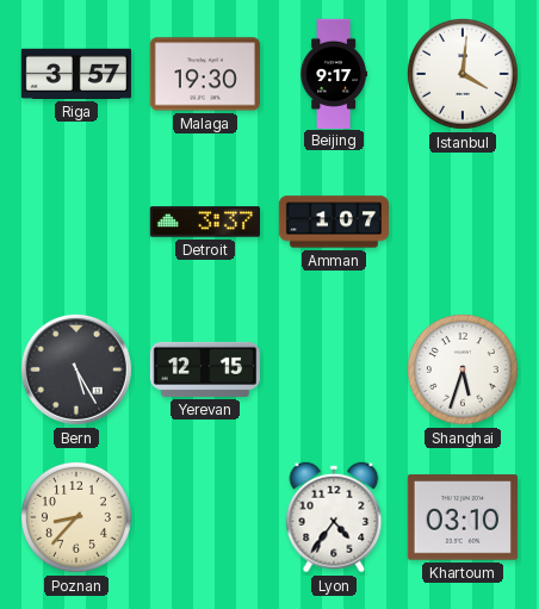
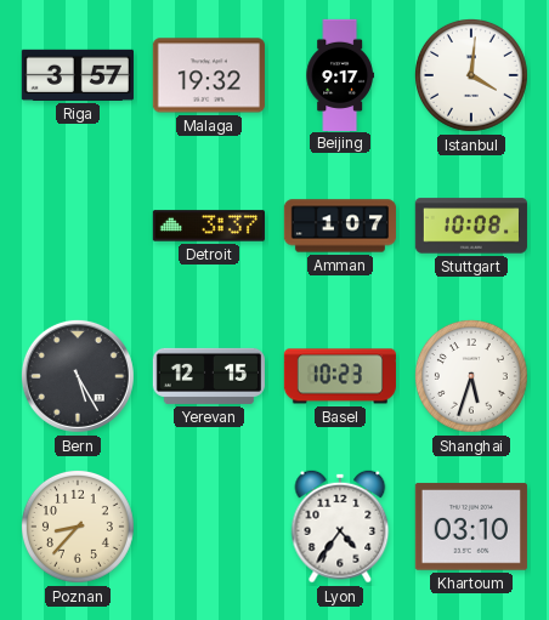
Malaga: 19:30 -> 19:32 (209, 75)
Stuttgart: none -> 10:08 (471, 226)
Basel: none -> 10:23 (340, 376)
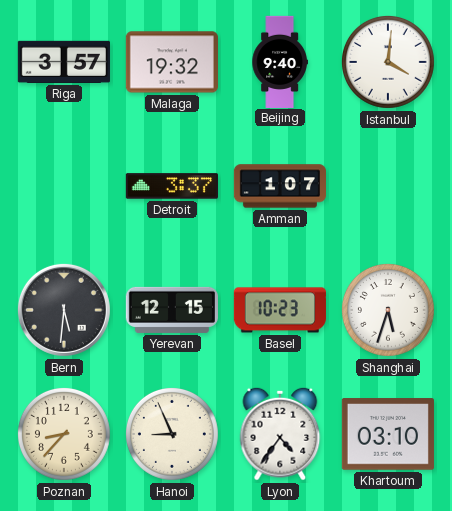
Beijing: 9:17 -> 9:40 (279, 61)
Stuttgart: 10:08 -> none (471, 226)
Bern: 5:25 -> 5:31 (64, 310)
Hanoi: none -> 8:56 (172, 434)
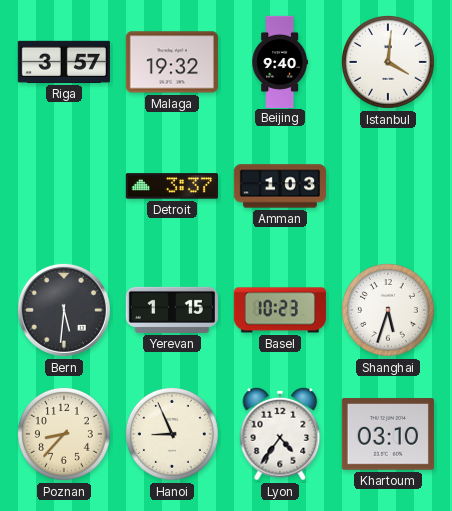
Amman: 1:07 -> 1:03 (279, 186)
Yerevan: 12:15 -> 1:15 (172, 310)
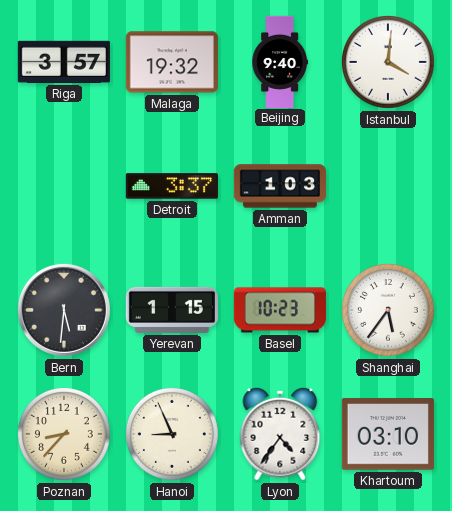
Shanghai: 5:33 -> 5:36 (388, 310)
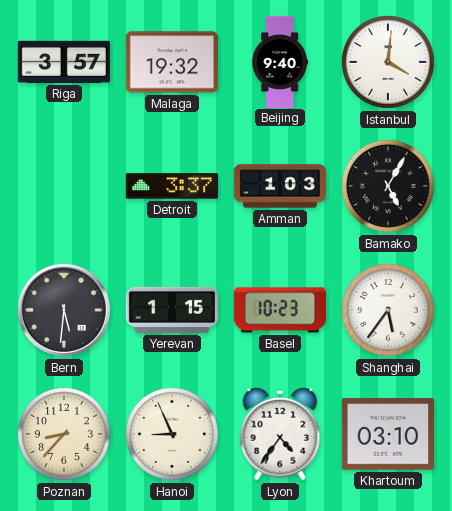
Bamako: none -> 5:05 (388, 186)
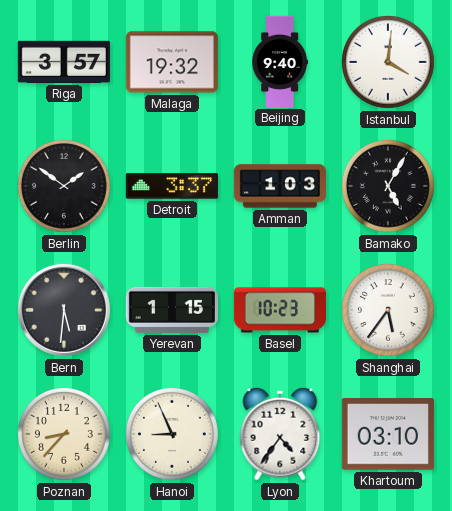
Berlin: none -> 1:51 (64, 186)
